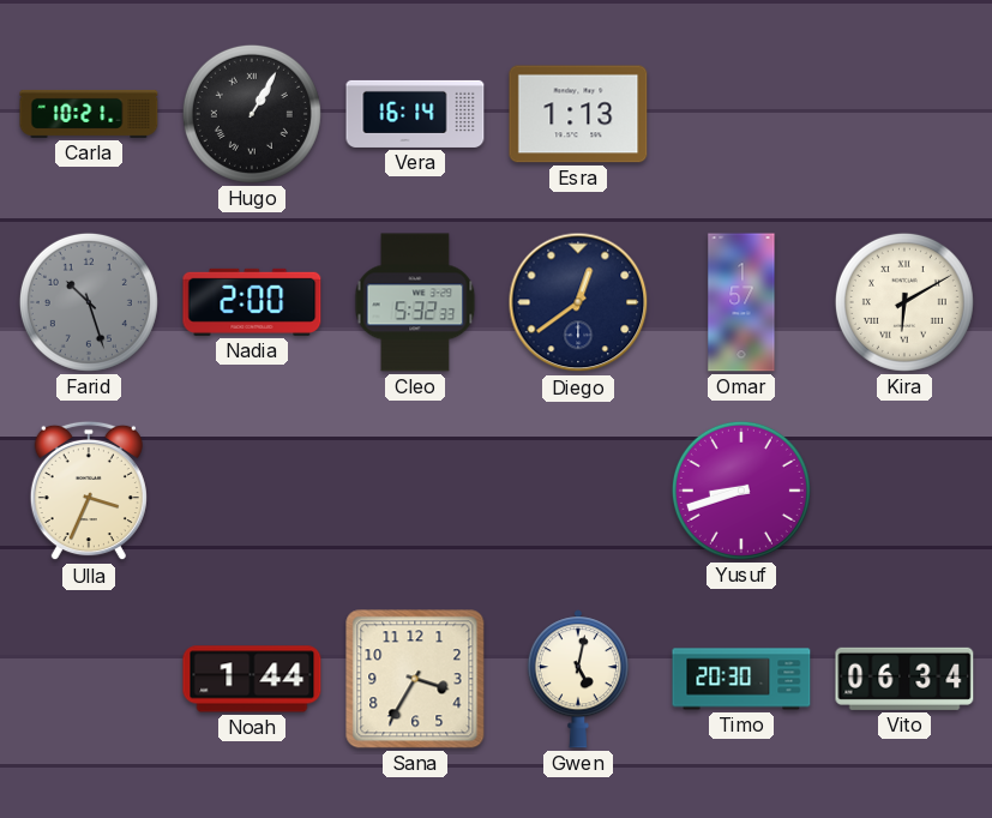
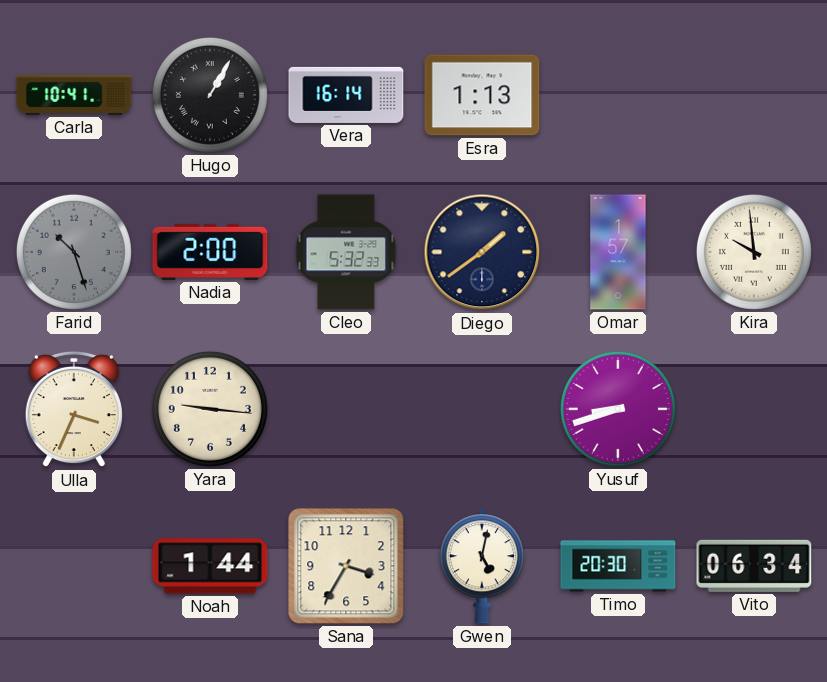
Carla: 10:21 -> 10:41 (74, 95)
Diego: 12:39 -> 1:39 (482, 252)
Kira: 6:10 -> 9:59 (754, 252)
Yara: none -> 9:16 (210, 409)
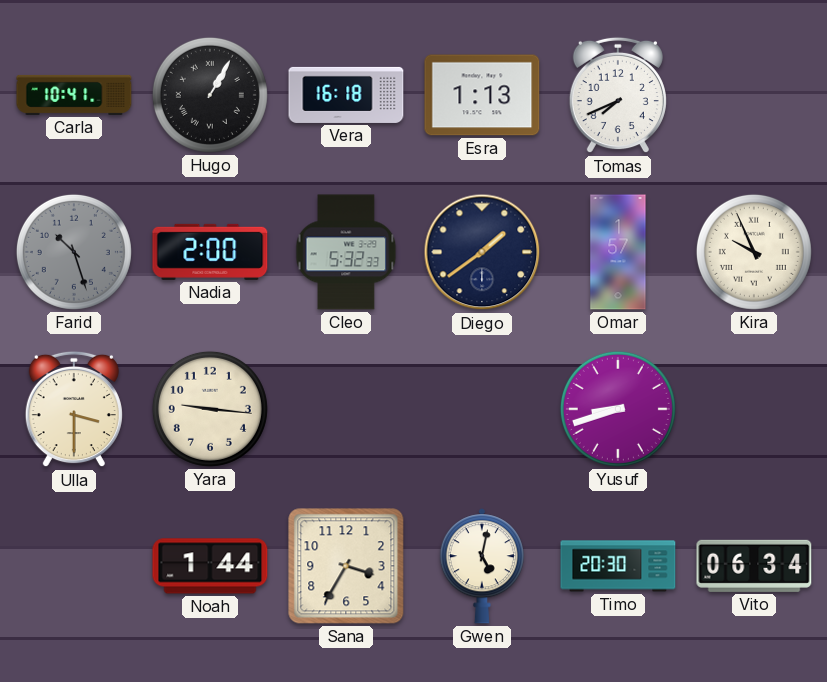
Vera: 16:14 -> 16:18 (346, 95)
Tomas: none -> 7:41 (618, 95)
Kira: 9:59 -> 9:56 (754, 252)
Ulla: 3:34 -> 3:30 (74, 409)
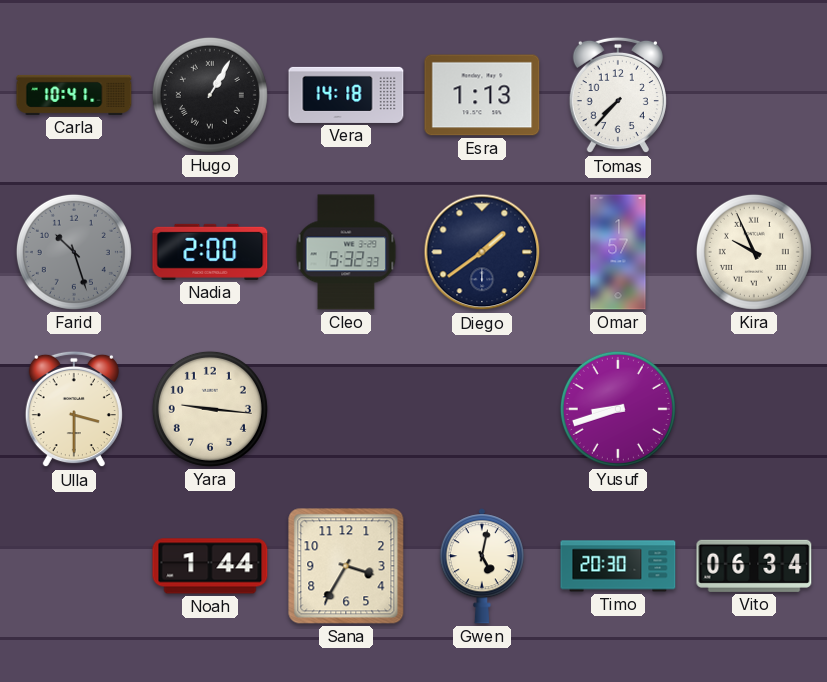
Vera: 16:18 -> 14:18 (346, 95)
Tomas: 7:41 -> 7:37 (618, 95)
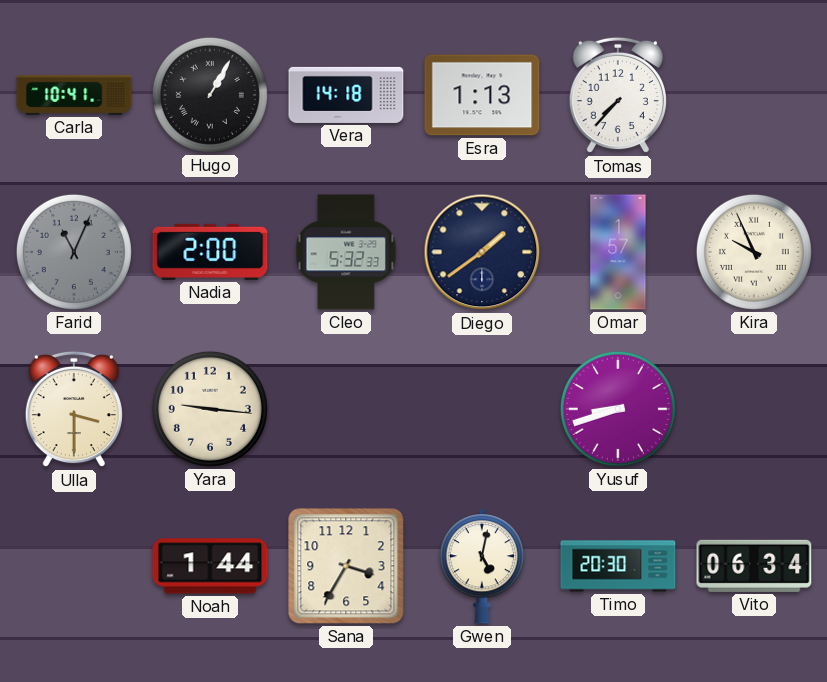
Farid: 10:27 -> 11:04 (74, 252)
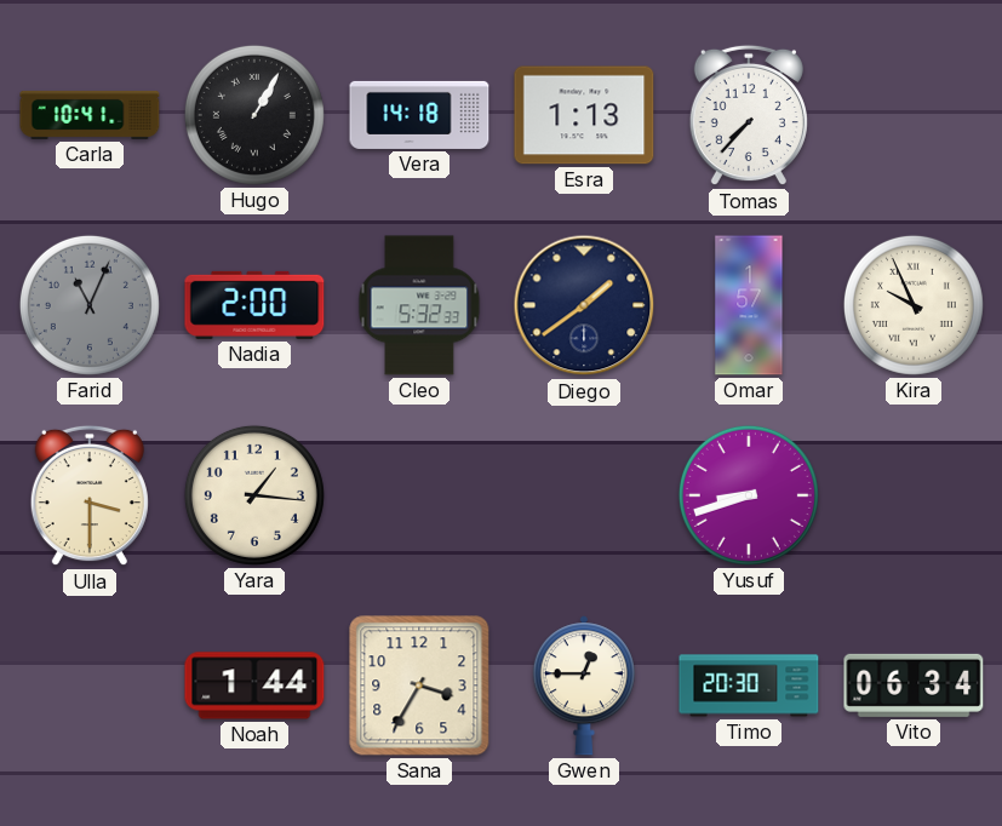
Yara: 9:16 -> 1:16 (254, 495)
Gwen: 5:02 -> 12:45 (584, 686)
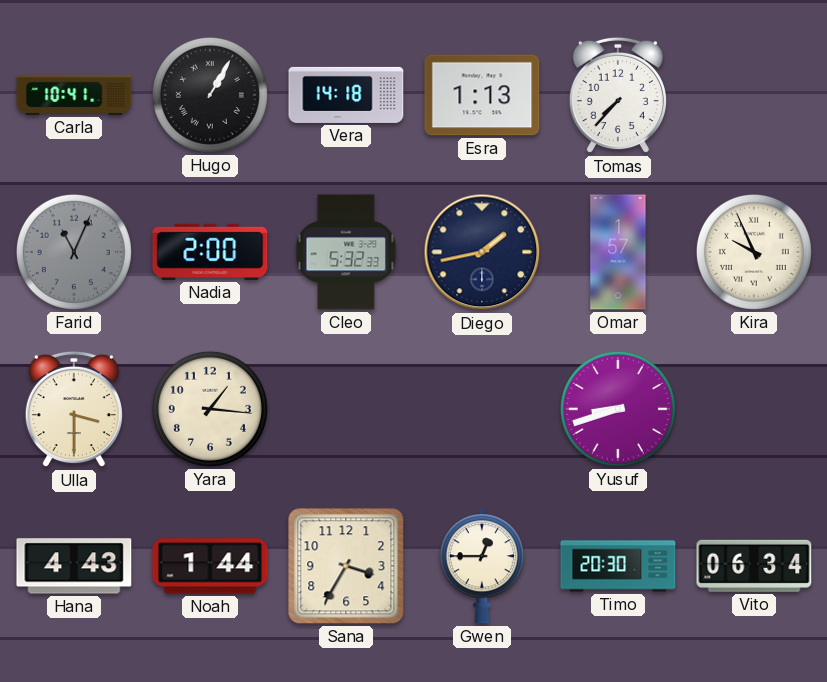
Diego: 1:39 -> 1:43 (482, 252)
Hana: none -> 4:43 (74, 566)
